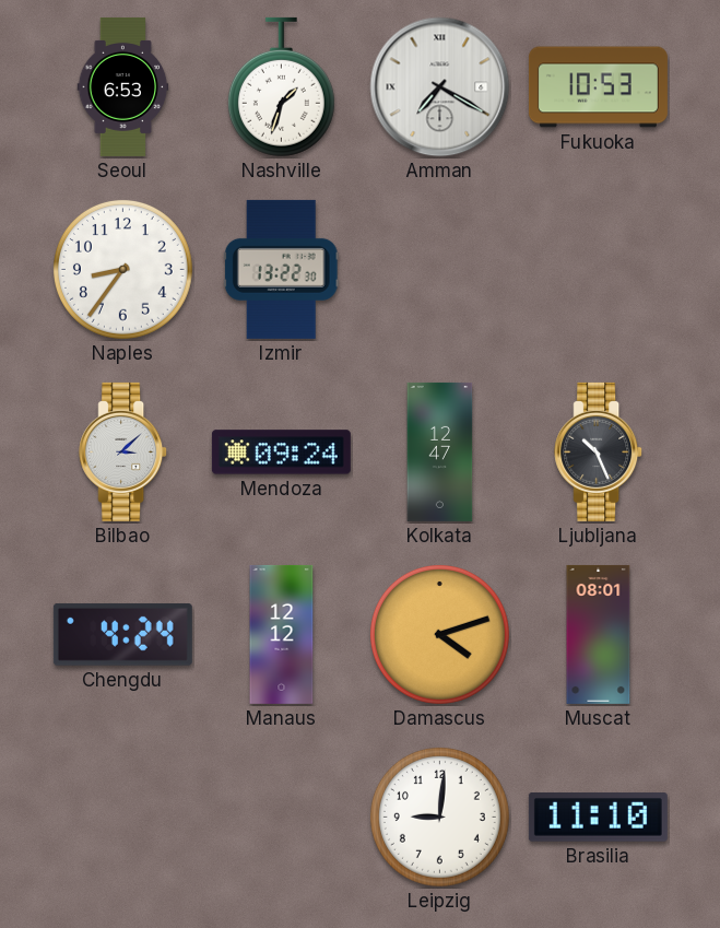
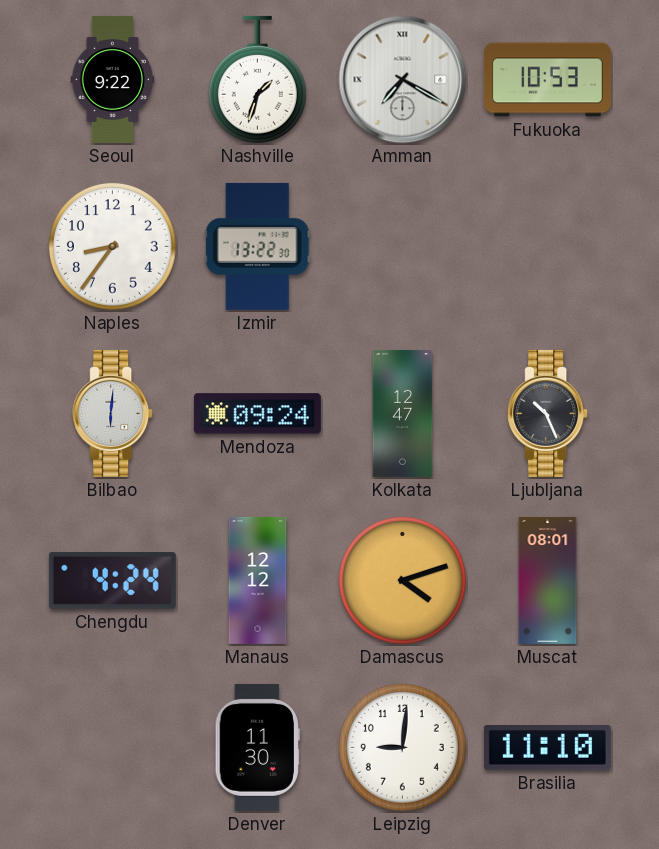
Seoul: 6:53 -> 9:22 (113, 79)
Bilbao: 3:08 -> 6:01 (113, 413)
Denver: none -> 11:30 (257, 747)
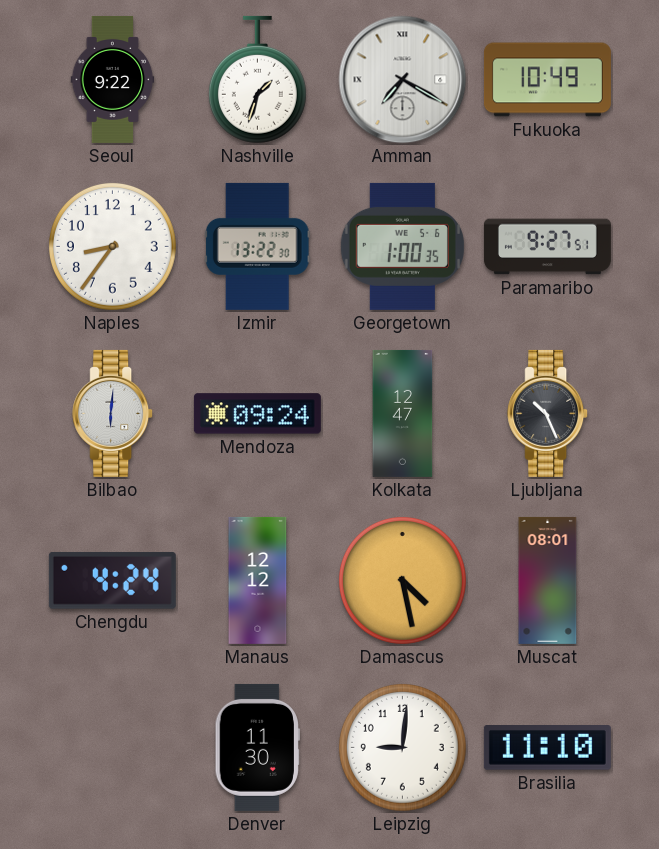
Fukuoka: 10:53 -> 10:49 (547, 80)
Georgetown: none -> 1:00 (402, 246)
Paramaribo: none -> 9:27 (547, 247)
Damascus: 4:12 -> 4:28 (402, 580)
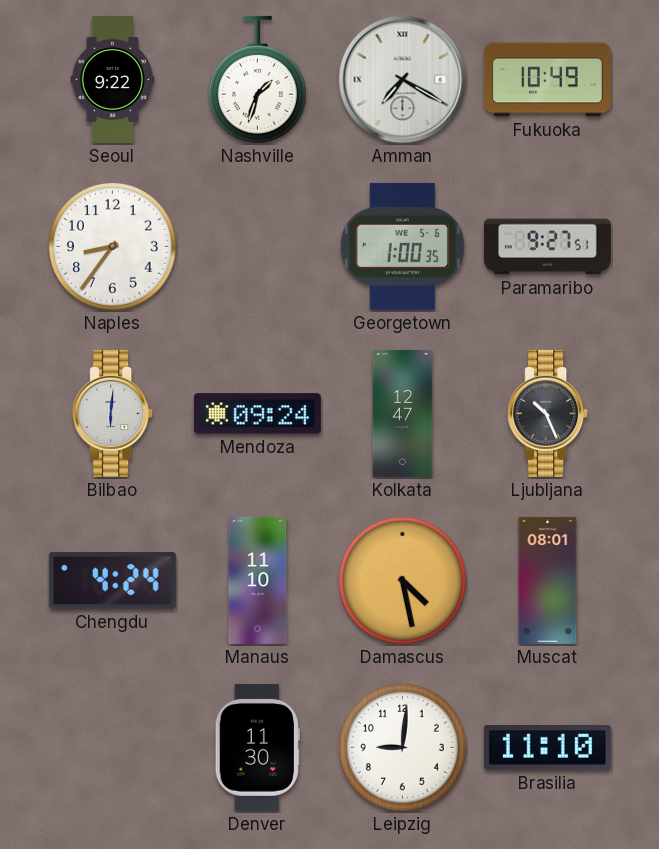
Izmir: 13:22 -> none (257, 246)
Manaus: 12:12 -> 11:10 (258, 580)
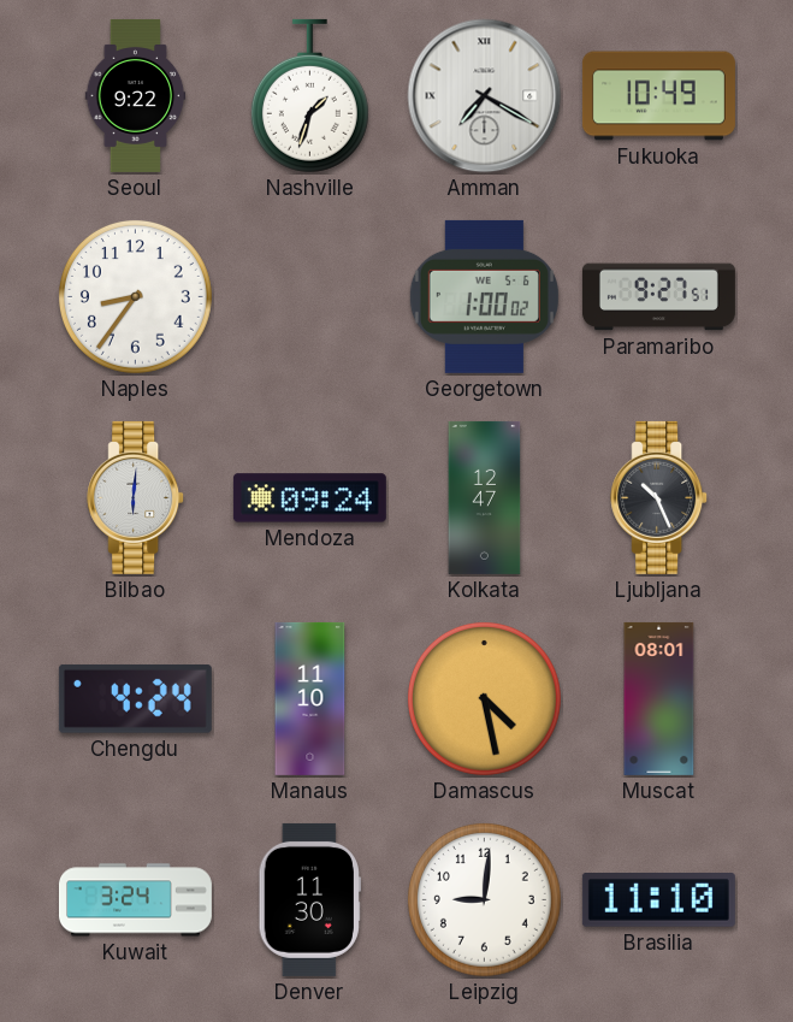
Georgetown: 1:00:35 -> 1:00:02 (484, 296)
Kuwait: none -> 3:24 (135, 900)
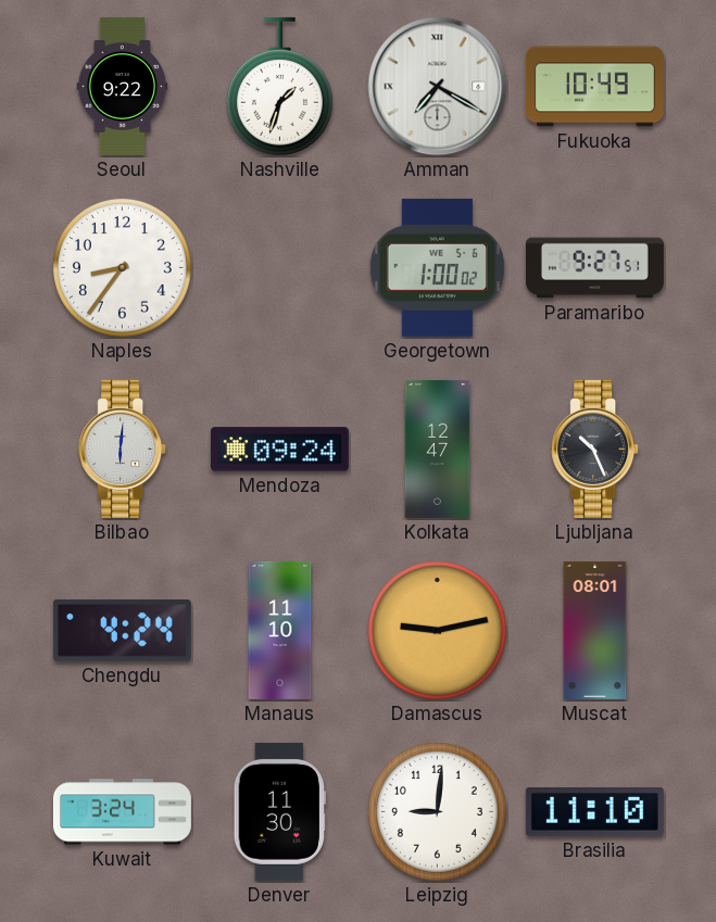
Damascus: 4:28 -> 9:13 (437, 630)
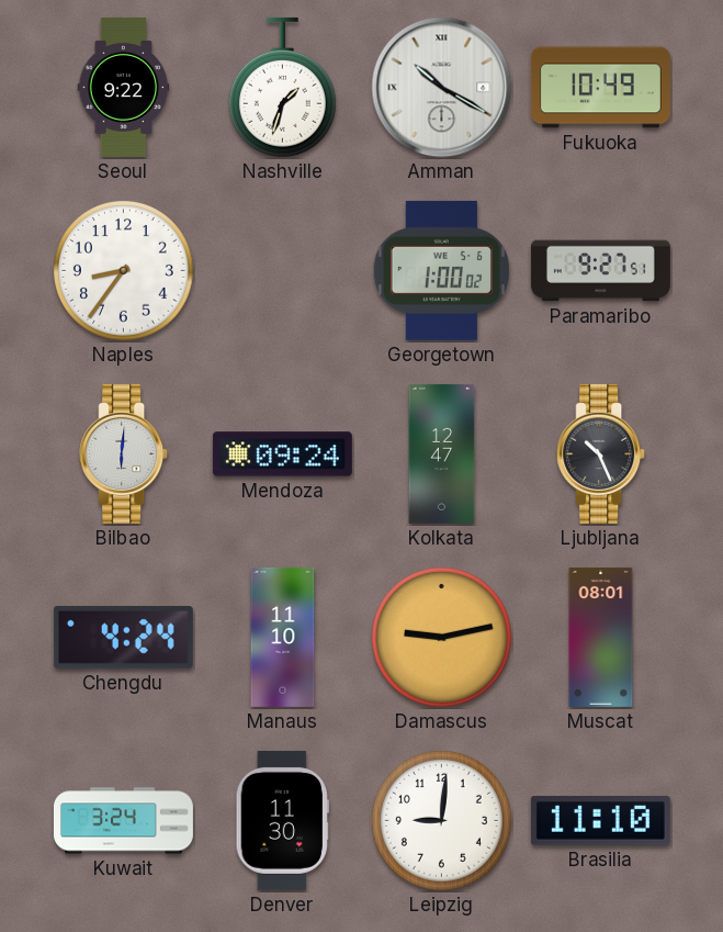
Amman: 7:20 -> 10:20 (442, 88)
